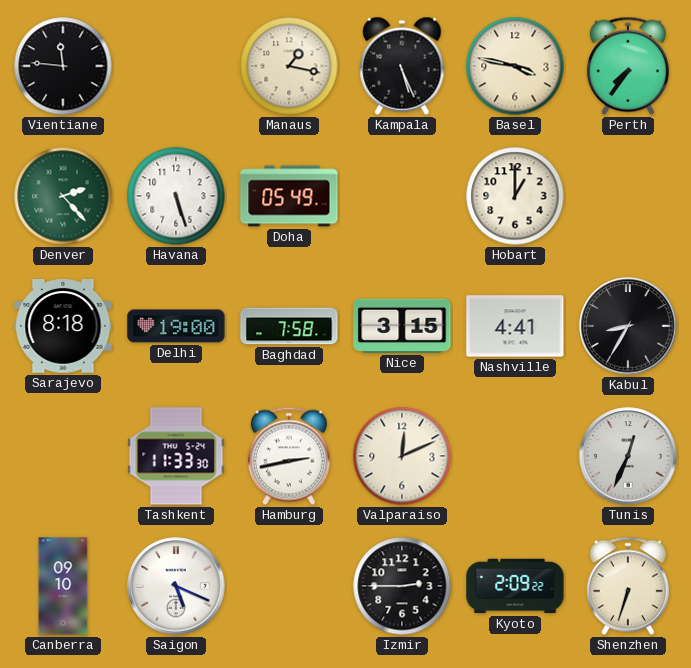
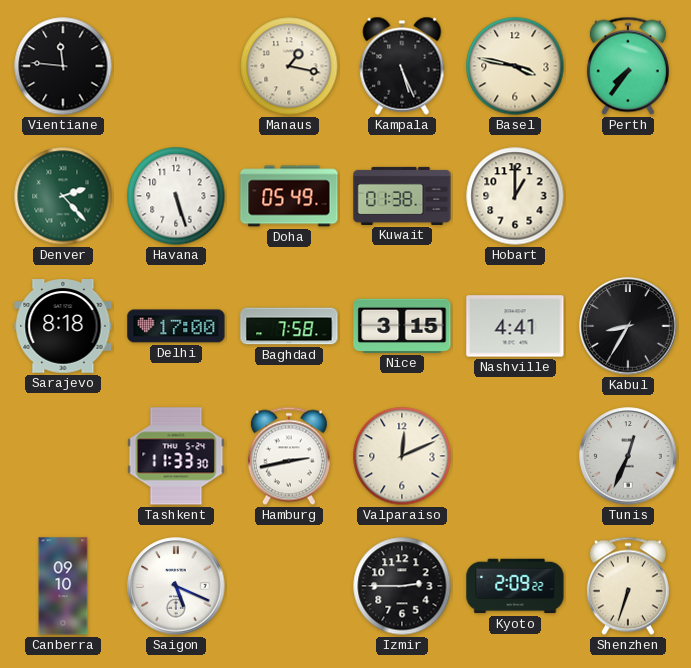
Kuwait: none -> 01:38 (402, 196)
Delhi: 19:00 -> 17:00 (176, 326)
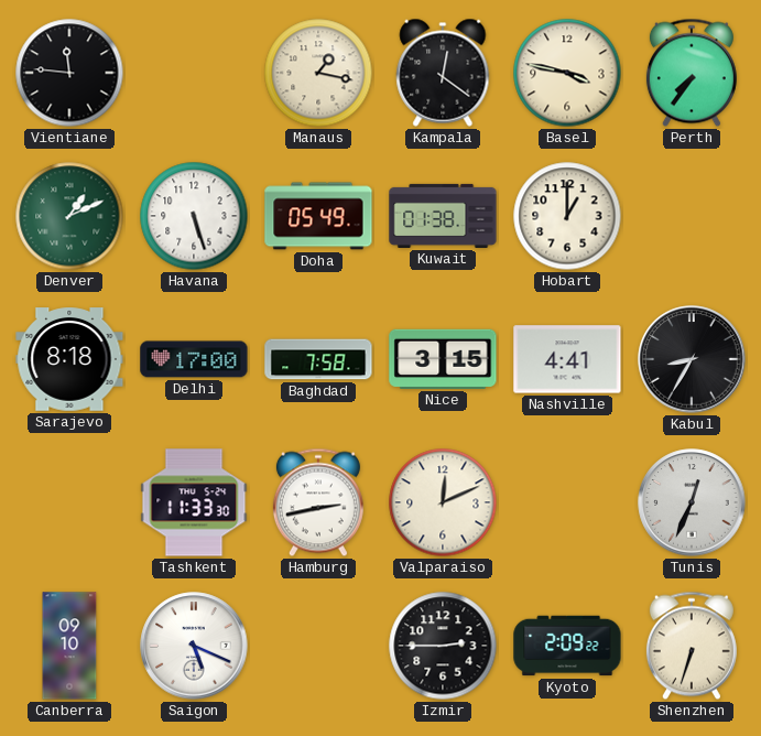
Kampala: 5:26 -> 12:21 (443, 73)
Denver: 2:23 -> 1:11 (69, 216)
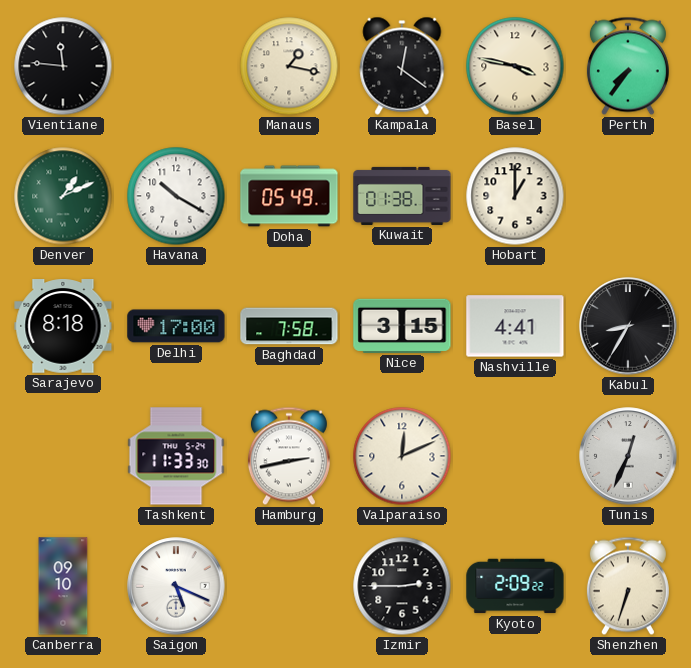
Havana: 5:27 -> 10:20 (176, 196)
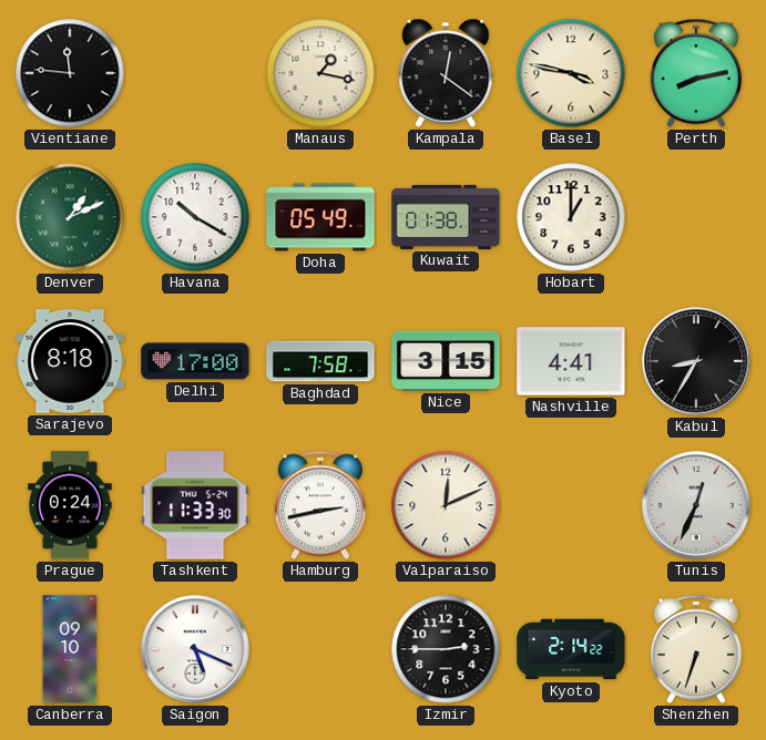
Perth: 7:36 -> 8:13 (696, 73)
Prague: none -> 0:24 (70, 505)
Kyoto: 2:09 -> 2:14 (571, 649)
